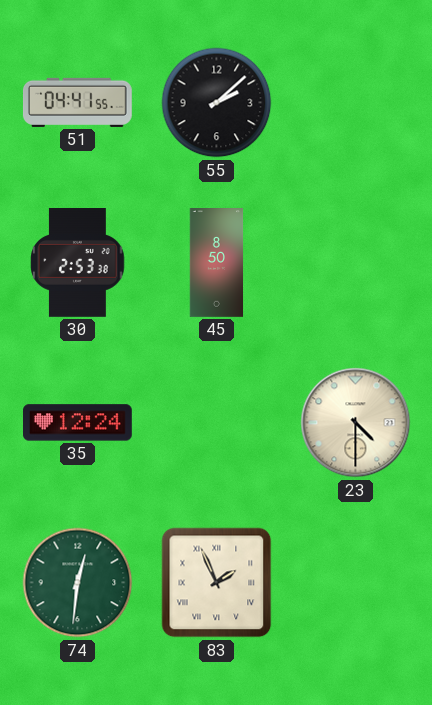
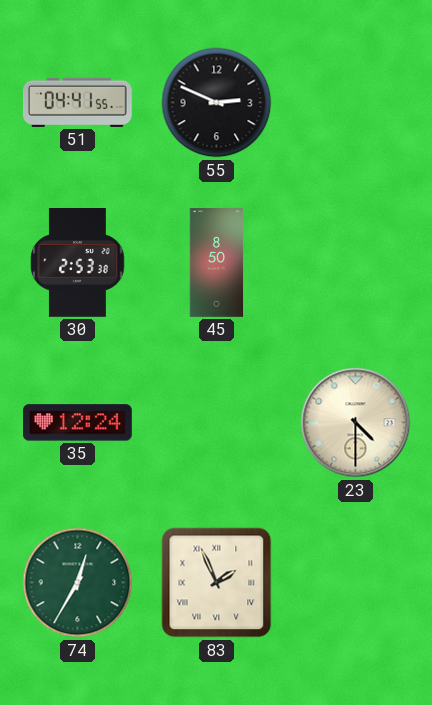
55: 2:08 -> 2:49 (217, 103)
74: 12:31 -> 12:35 (78, 583)
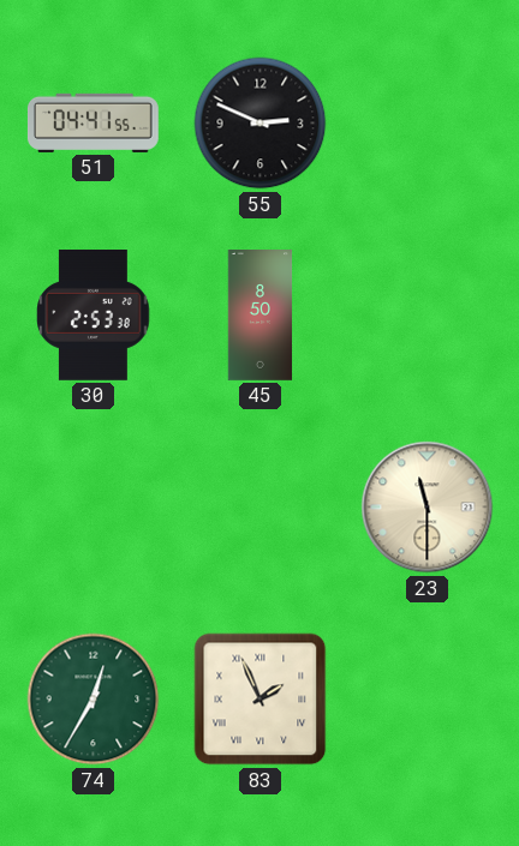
35: 12:24 -> none (78, 423)
23: 4:30 -> 11:30 (428, 508)
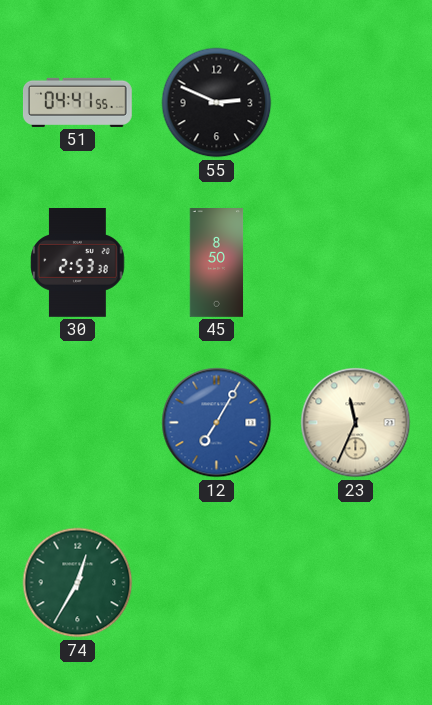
12: none -> 7:05 (217, 423)
23: 11:30 -> 11:34 (356, 423)
83: 1:56 -> none (261, 700)
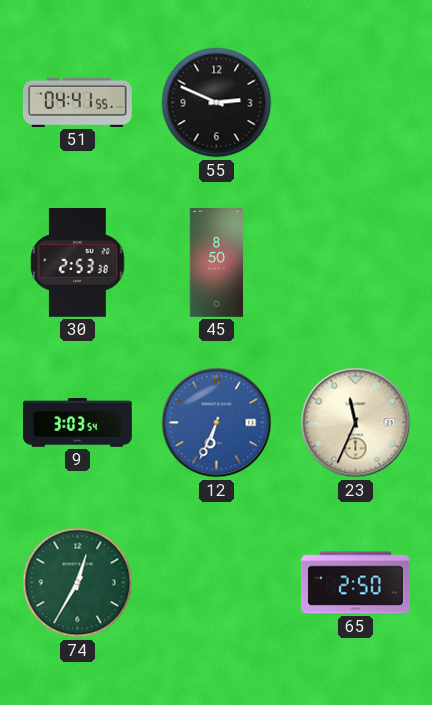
9: none -> 3:03 (78, 423)
12: 7:05 -> 6:34 (217, 423)
65: none -> 2:50 (355, 583)
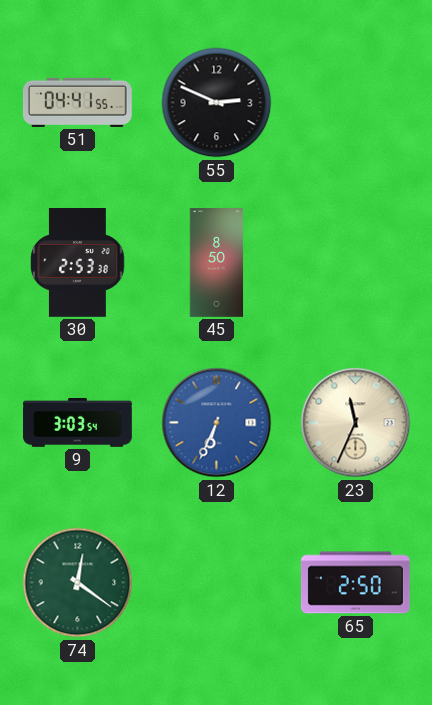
74: 12:35 -> 12:21 (78, 583)
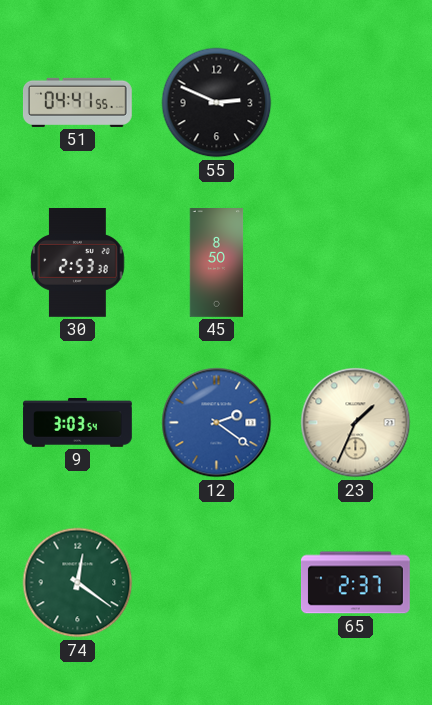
12: 6:34 -> 2:21 (217, 423)
23: 11:34 -> 1:34 (356, 423)
65: 2:50 -> 2:37 (355, 583)
